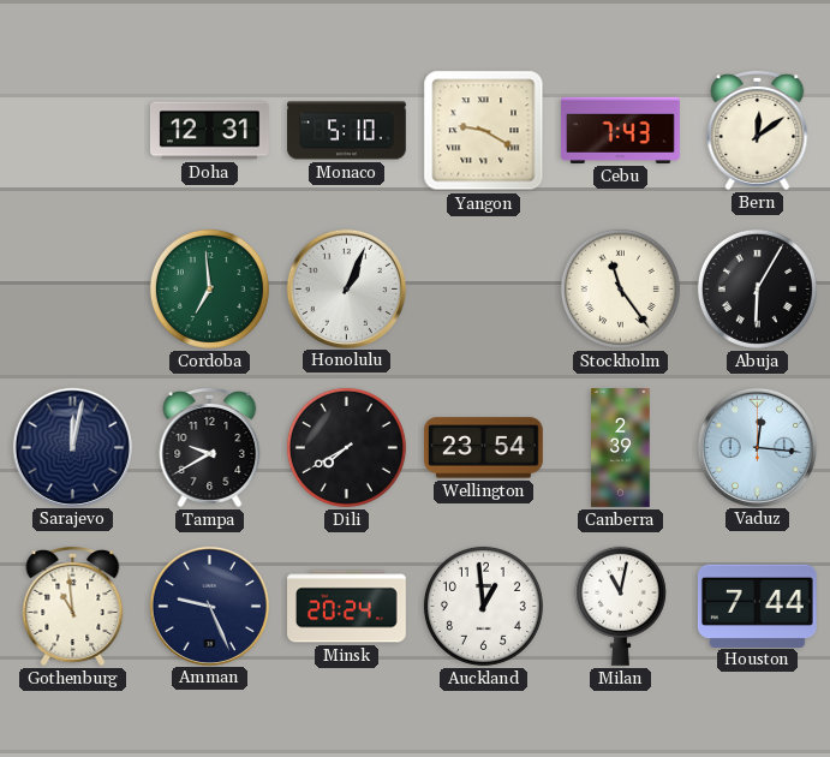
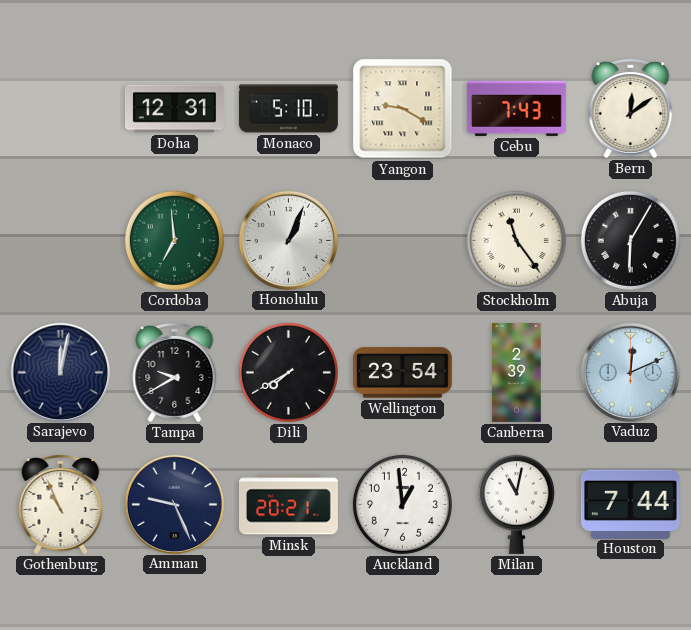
Vaduz: 12:16 -> 12:11 (630, 372)
Gothenburg: 10:59 -> 10:56 (61, 504)
Minsk: 20:24 -> 20:21 (289, 505)
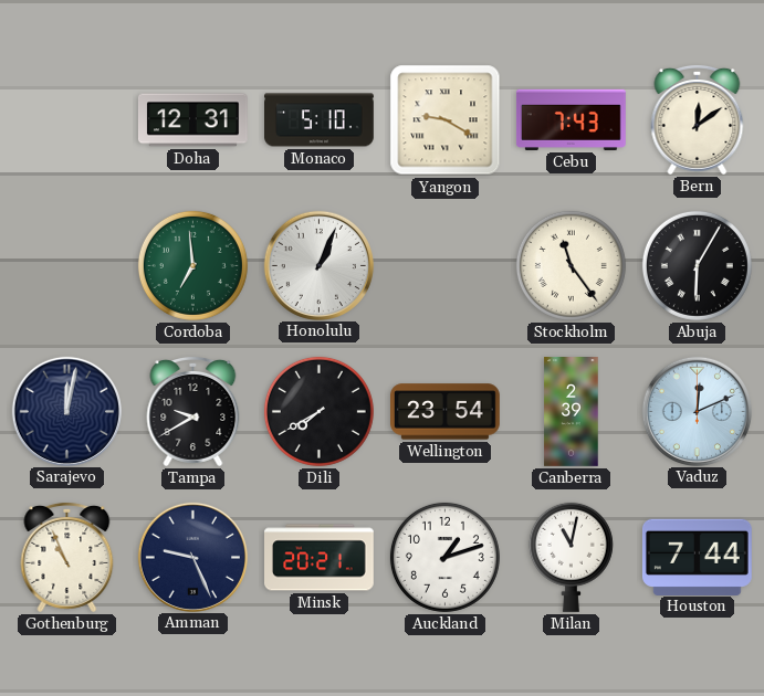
Auckland: 12:59 -> 1:12 (444, 557)
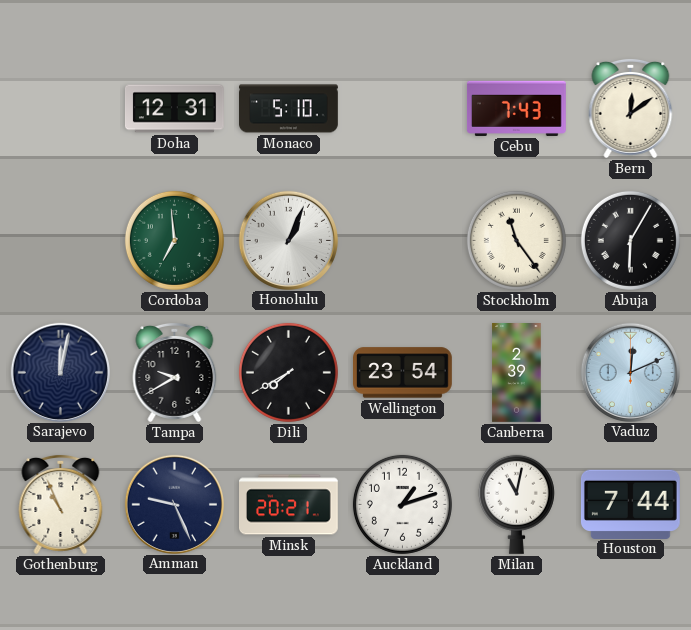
Yangon: 9:20 -> none (446, 120)
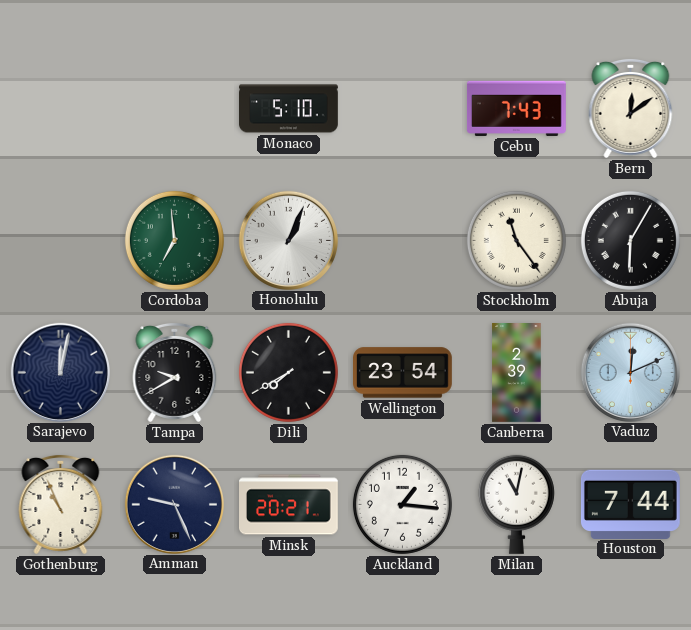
Doha: 12:31 -> none (174, 109)
Auckland: 1:12 -> 1:16 (402, 504)
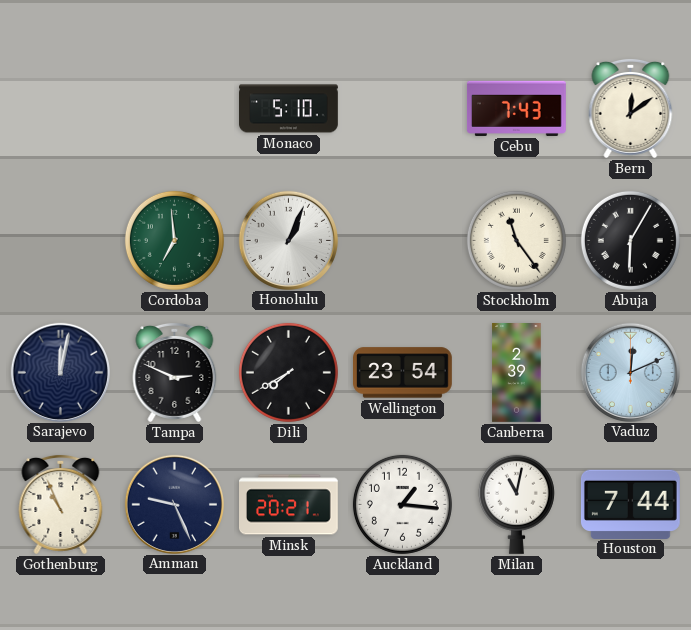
Tampa: 9:40 -> 2:49 (175, 372)
